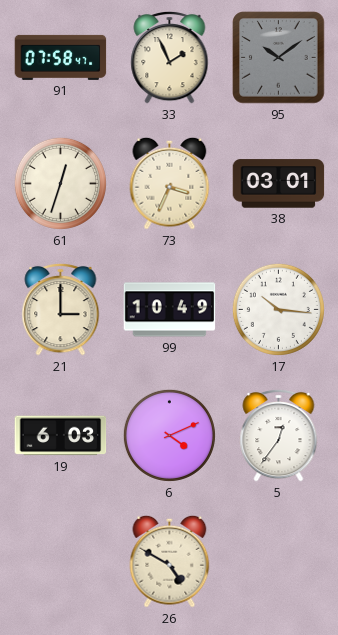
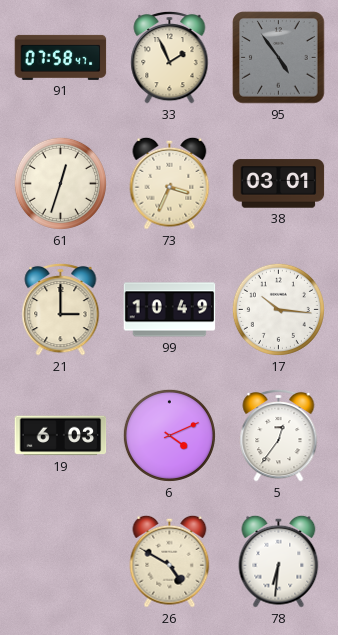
95: 10:09 -> 4:54 (279, 58)
78: none -> 6:31 (279, 561)
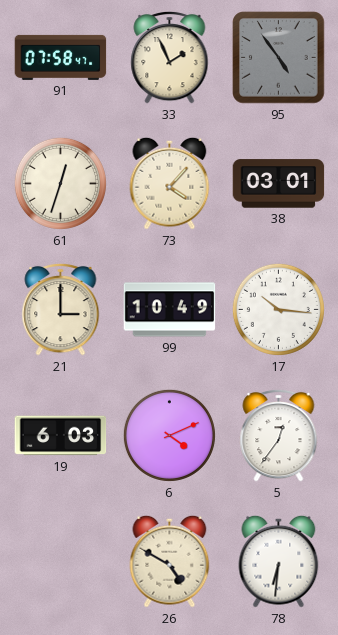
73: 3:34 -> 4:07 (170, 183)
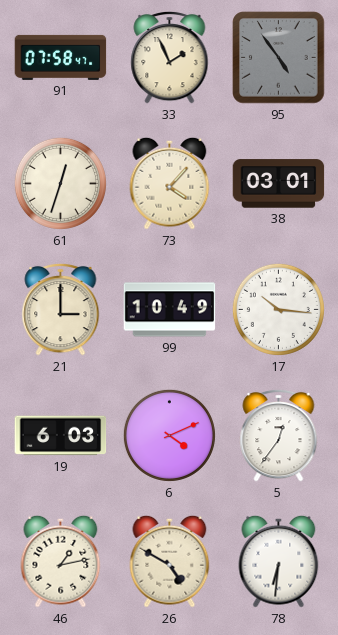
46: none -> 1:13 (61, 561)
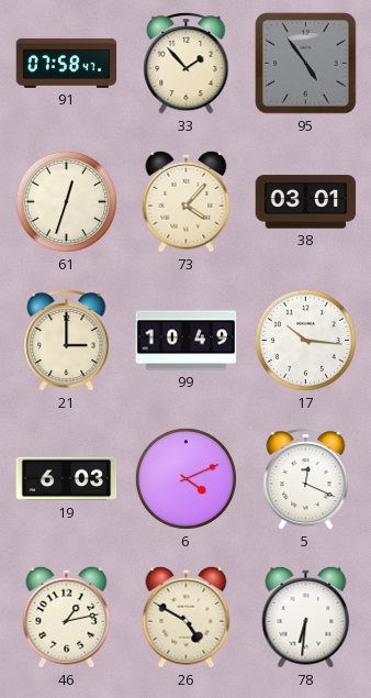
33: 1:56 -> 1:53 (187, 63)
5: 12:36 -> 12:19 (306, 478)
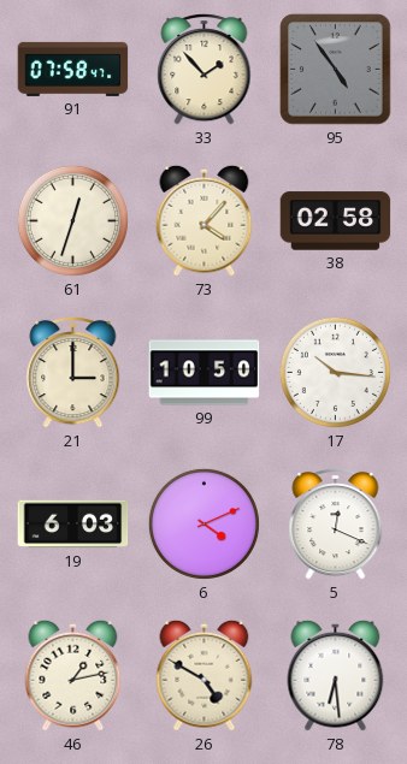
38: 03:01 -> 02:58 (336, 221)
99: 10:49 -> 10:50 (205, 373)
78: 6:31 -> 6:29 (336, 675)
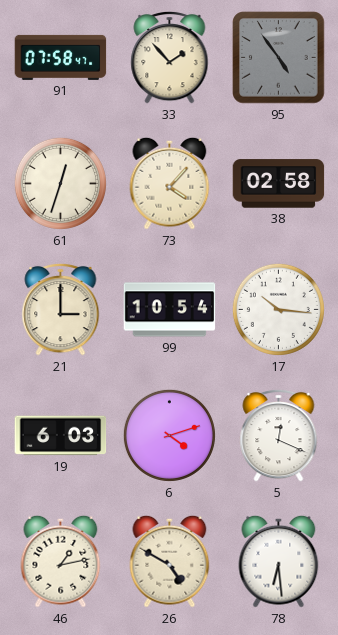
99: 10:50 -> 10:54 (170, 310)
6: 4:11 -> 4:12 (169, 435)
